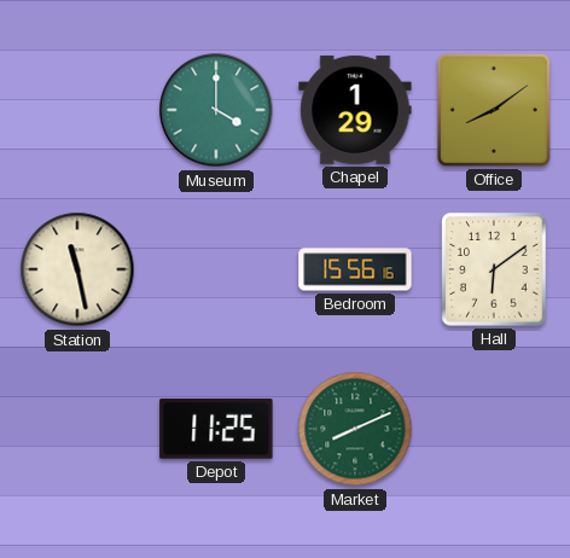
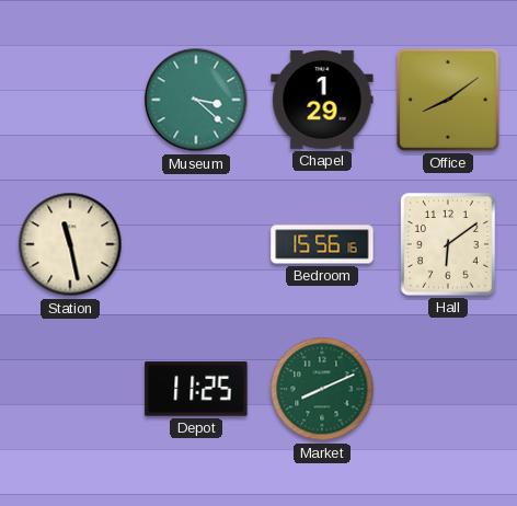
Museum: 4:00 -> 3:22 (196, 100)
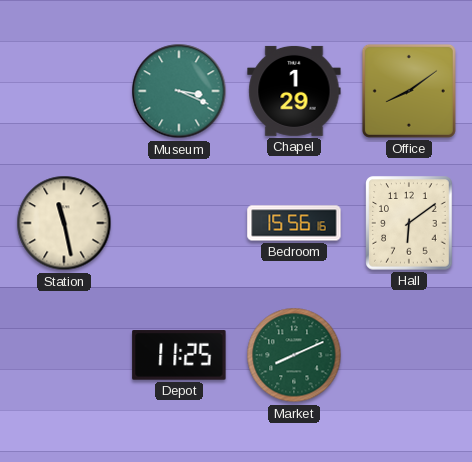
Museum: 3:22 -> 3:19 (179, 91)
